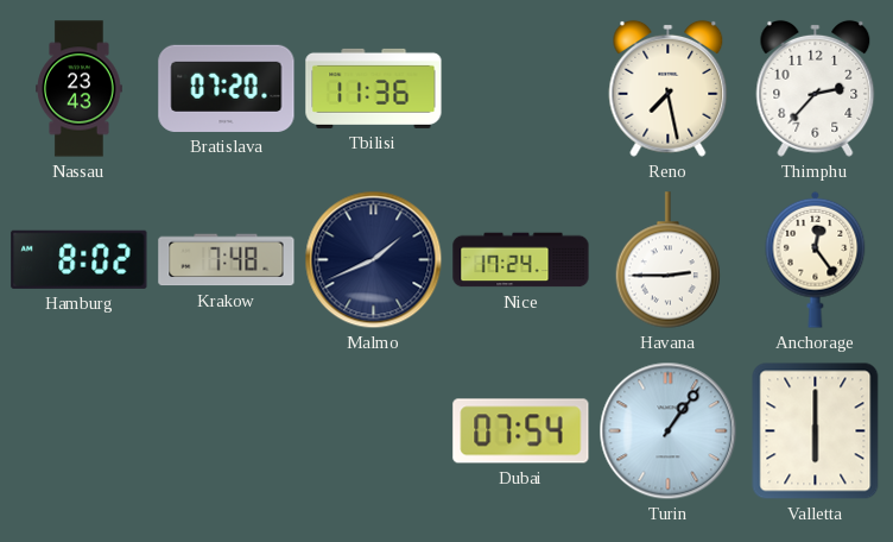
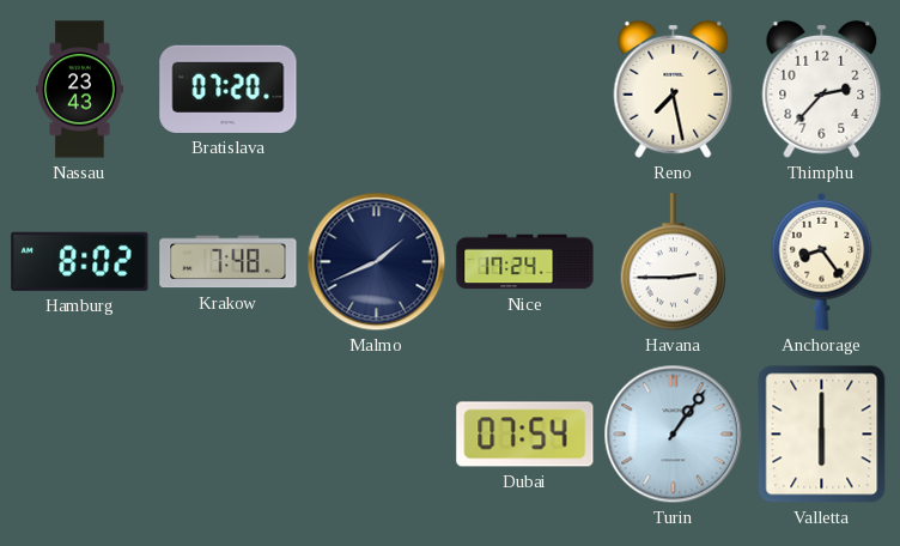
Tbilisi: 11:36 -> none (374, 88)
Anchorage: 12:24 -> 8:24 (822, 261)
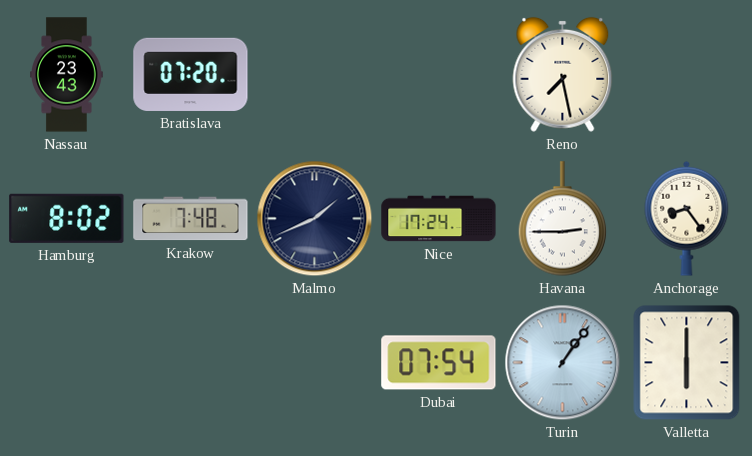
Thimphu: 2:37 -> none (822, 89)
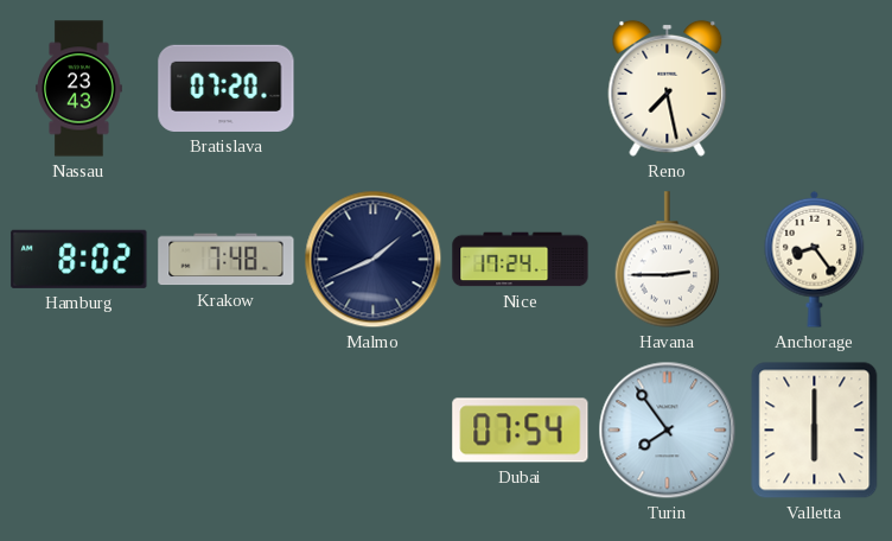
Turin: 1:06 -> 7:54 (668, 431)
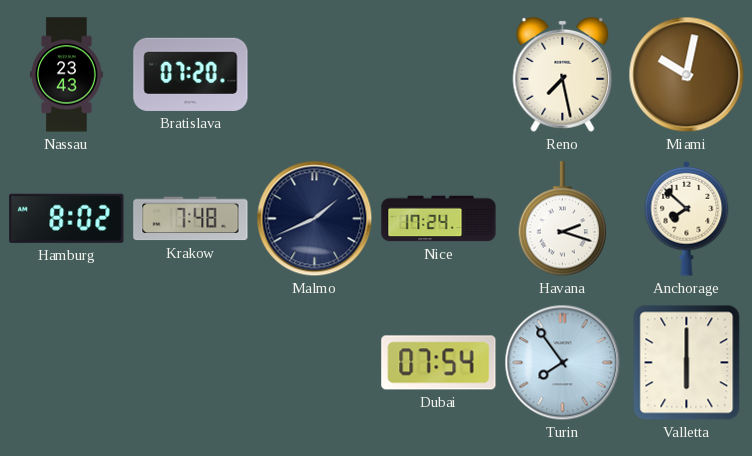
Miami: none -> 10:02 (687, 75)
Havana: 2:45 -> 2:18 (563, 219)
Anchorage: 8:24 -> 7:52 (687, 218)
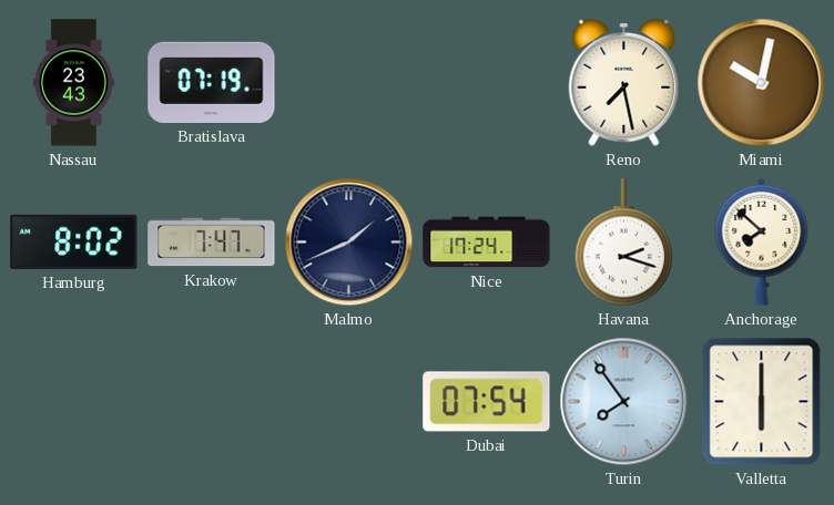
Bratislava: 07:20 -> 07:19 (212, 82)
Krakow: 7:48 -> 7:47 (212, 243)
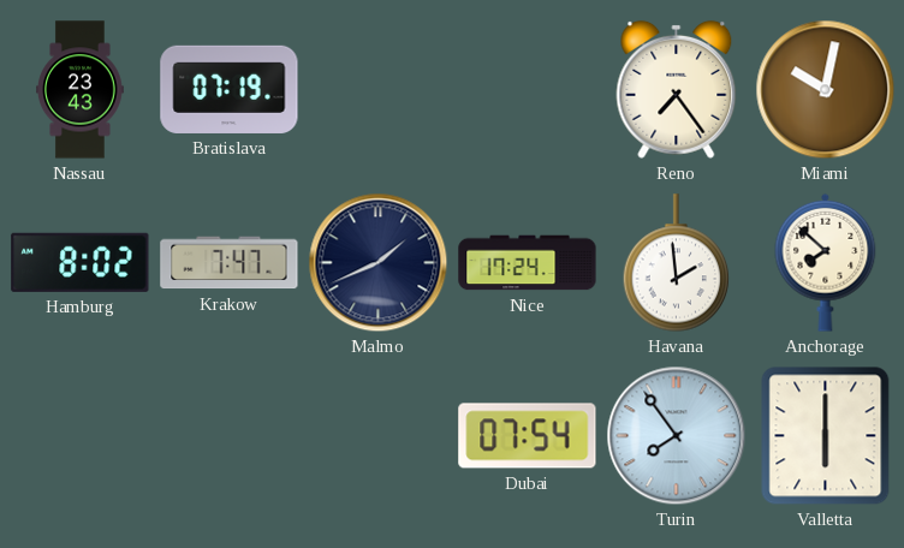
Reno: 7:28 -> 7:24 (677, 89)
Havana: 2:18 -> 1:59 (677, 263)
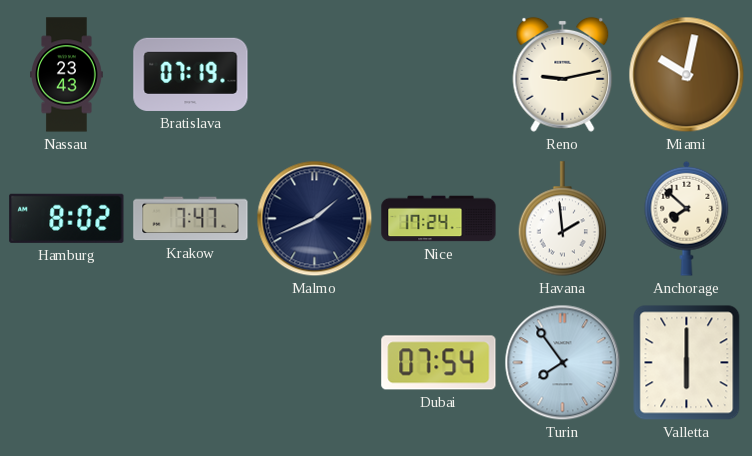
Reno: 7:24 -> 9:13 (563, 74)
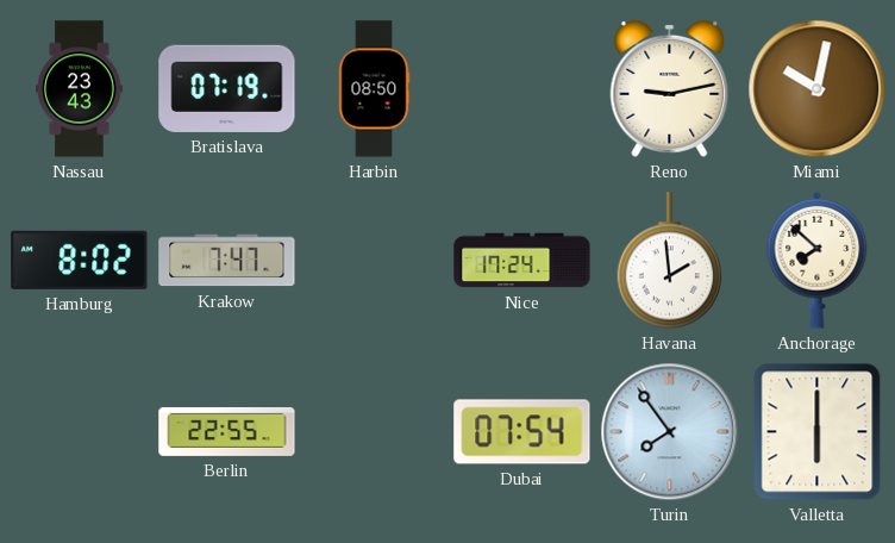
Harbin: none -> 08:50 (374, 89)
Malmo: 1:41 -> none (315, 219)
Berlin: none -> 22:55 (227, 431)
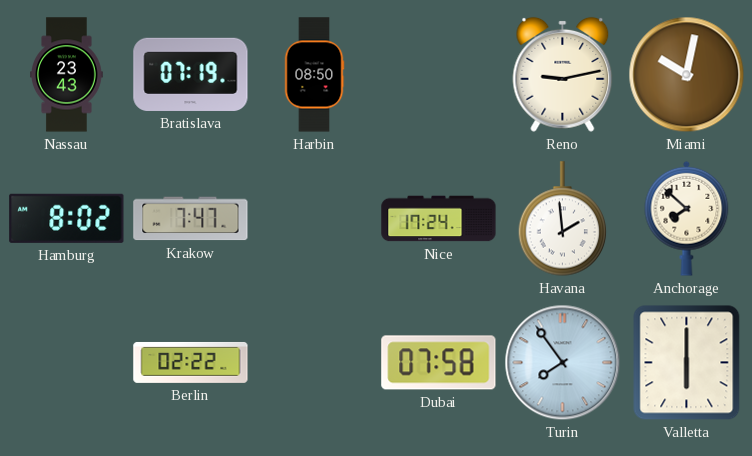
Berlin: 22:55 -> 02:22 (191, 362)
Dubai: 07:54 -> 07:58 (439, 363)
